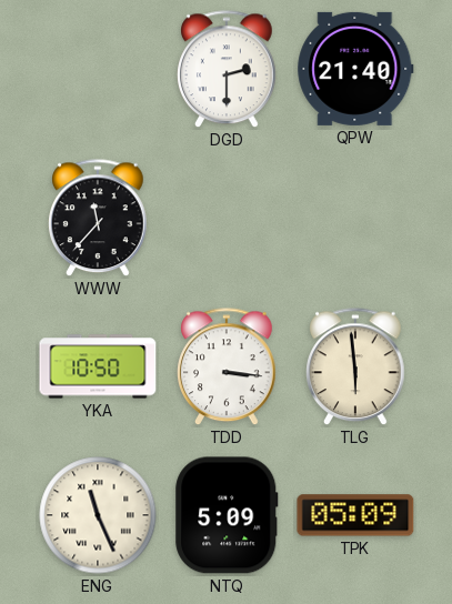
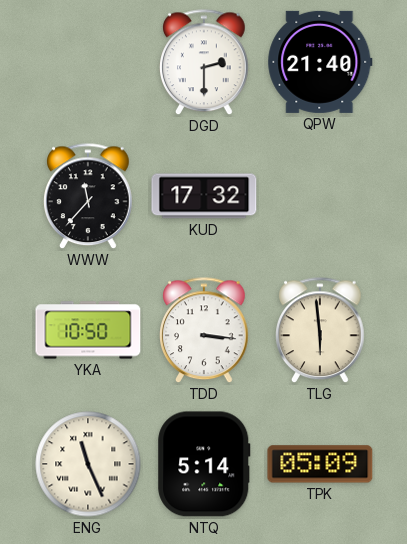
KUD: none -> 17:32 (204, 196)
NTQ: 5:09 -> 5:14 (204, 464)
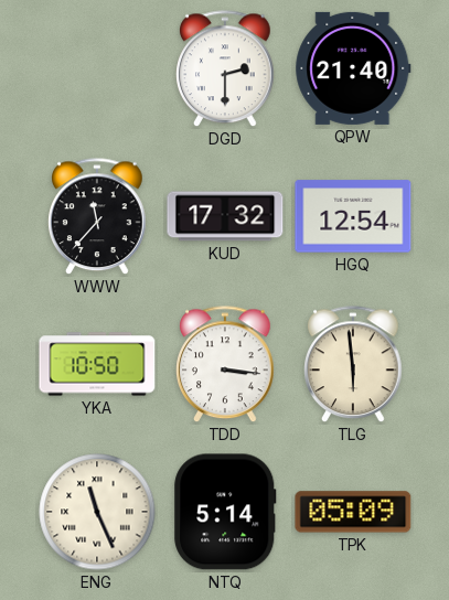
HGQ: none -> 12:54 (353, 216)
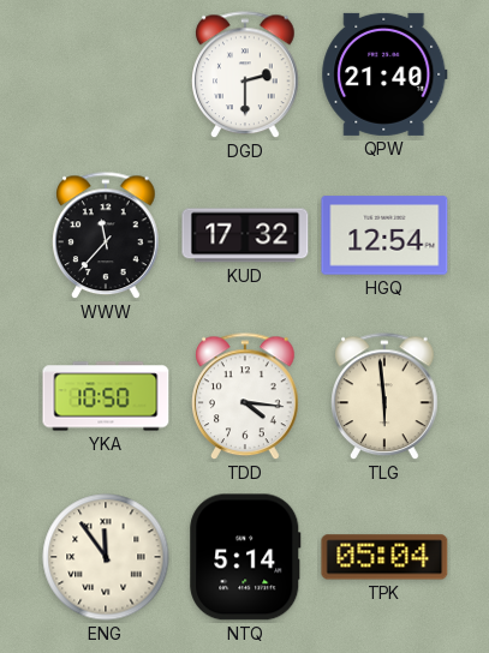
TDD: 3:16 -> 4:16 (245, 397)
ENG: 11:26 -> 11:54 (106, 557)
TPK: 05:09 -> 05:04 (384, 557)
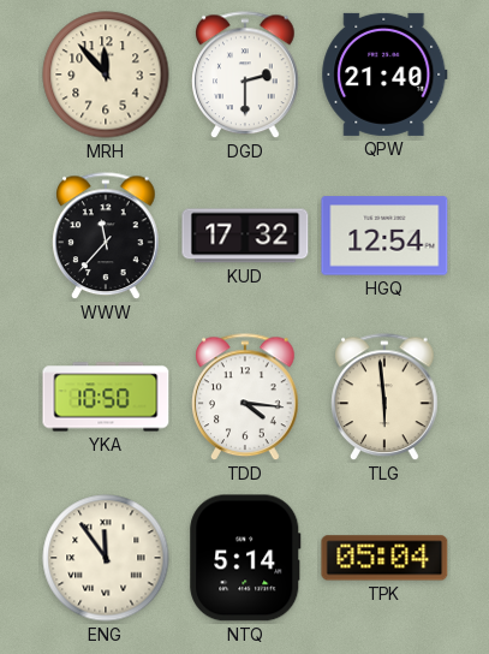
MRH: none -> 11:53 (106, 75)
